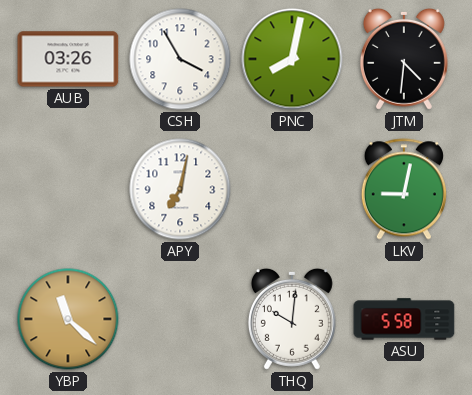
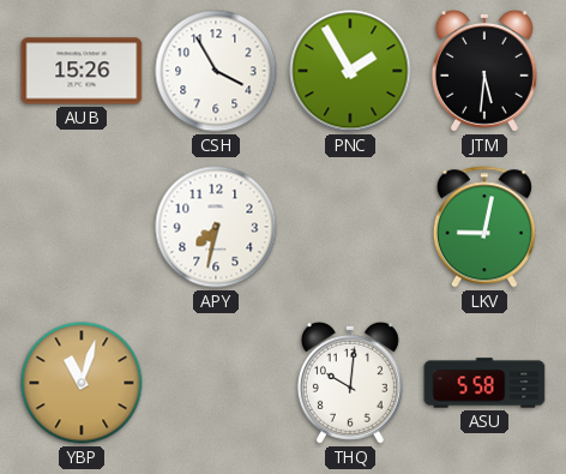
AUB: 03:26 -> 15:26 (82, 71)
PNC: 8:02 -> 1:55 (350, 71)
JTM: 4:31 -> 5:31 (484, 71)
APY: 7:02 -> 7:32 (216, 227)
YBP: 11:22 -> 11:03 (82, 383)
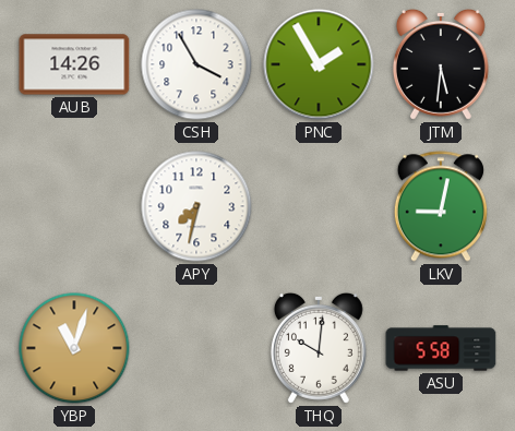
AUB: 15:26 -> 14:26 (74, 64)
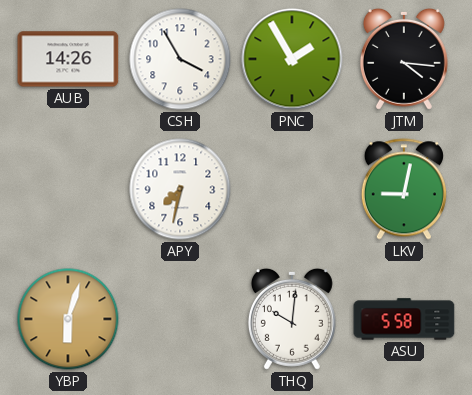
JTM: 5:31 -> 4:16 (404, 59)
YBP: 11:03 -> 6:03 (68, 319)
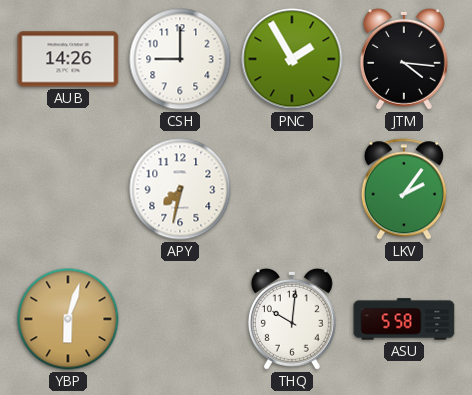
CSH: 3:55 -> 9:00 (180, 59)
LKV: 9:02 -> 2:06 (404, 189)
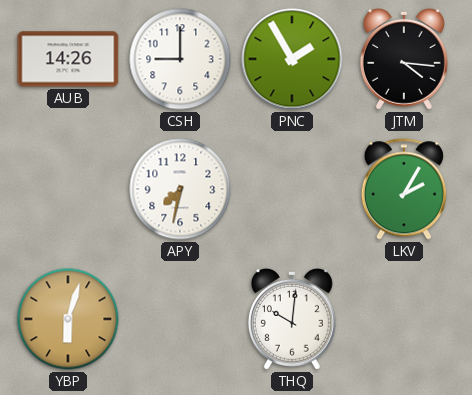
LKV: 2:06 -> 2:05 (404, 189)
ASU: 5:58 -> none (404, 319)
